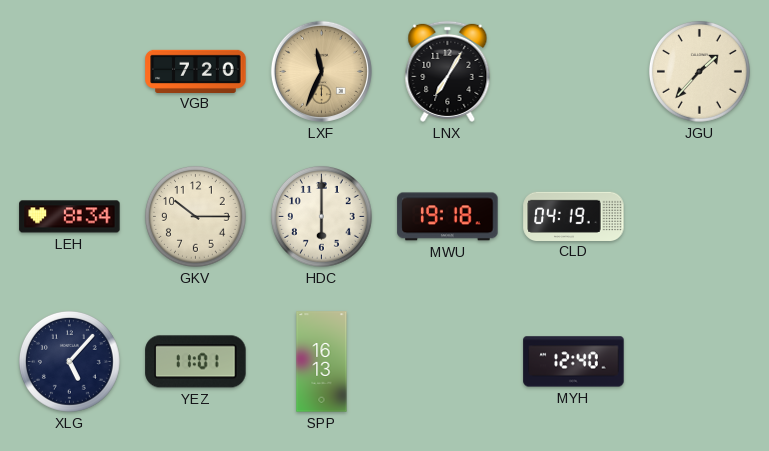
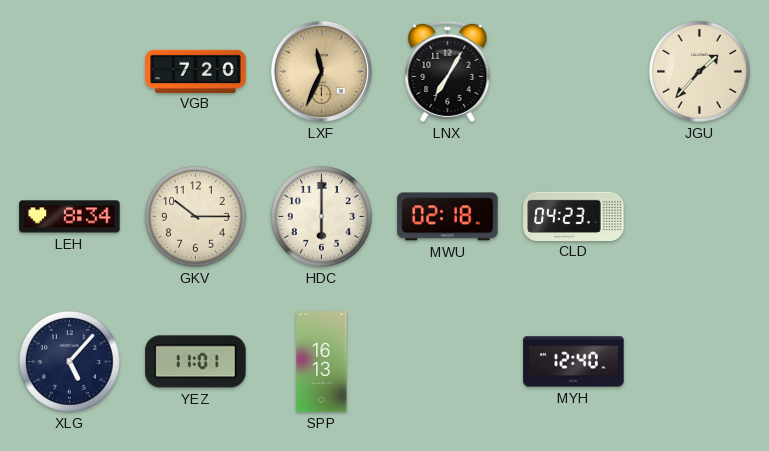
MWU: 19:18 -> 02:18 (448, 217)
CLD: 04:19 -> 04:23 (574, 216)
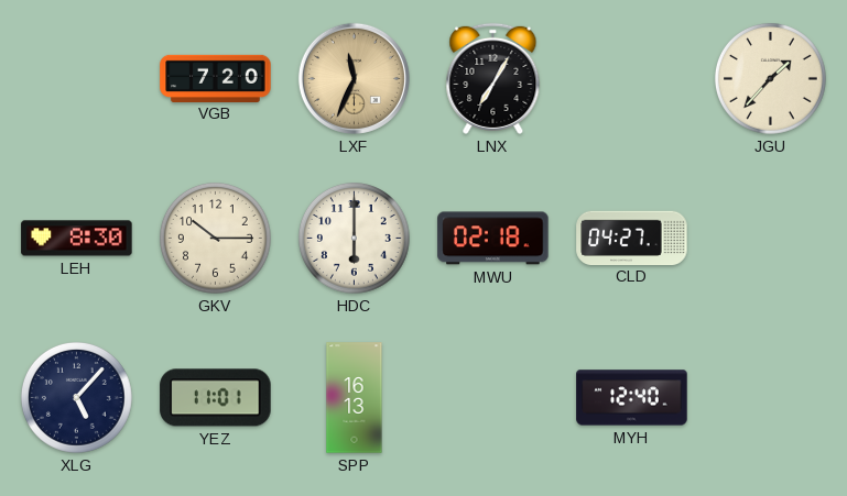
LEH: 8:34 -> 8:30 (77, 239)
CLD: 04:23 -> 04:27 (632, 238)
